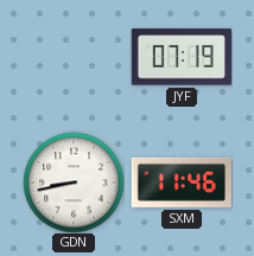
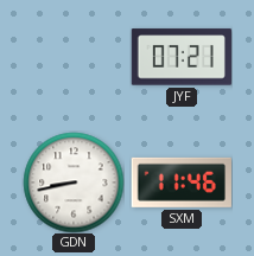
JYF: 07:19 -> 07:21 (180, 57)
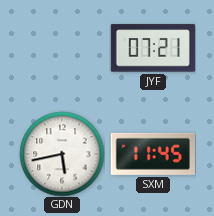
GDN: 8:43 -> 5:43 (62, 154)
SXM: 11:46 -> 11:45 (153, 154)
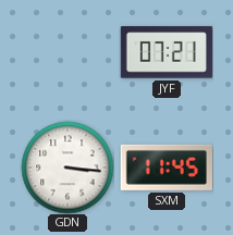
GDN: 5:43 -> 3:16 (68, 168)
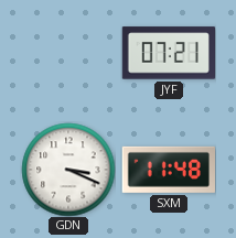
GDN: 3:16 -> 3:19 (68, 170)
SXM: 11:45 -> 11:48 (169, 170)
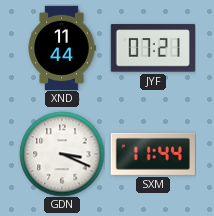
XND: none -> 11:44 (62, 48)
SXM: 11:48 -> 11:44 (153, 154)
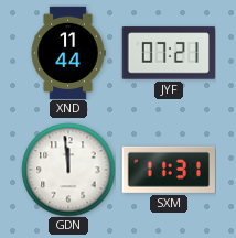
GDN: 3:19 -> 11:59 (68, 170)
SXM: 11:44 -> 11:31 (169, 170)
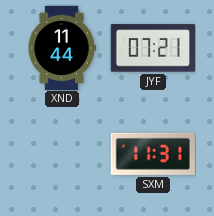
GDN: 11:59 -> none (68, 170)
